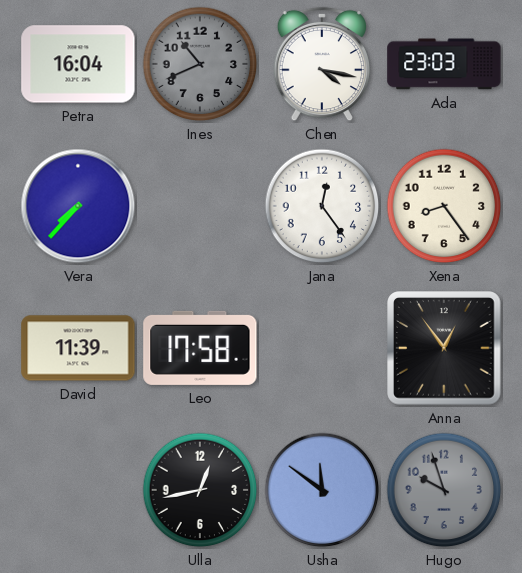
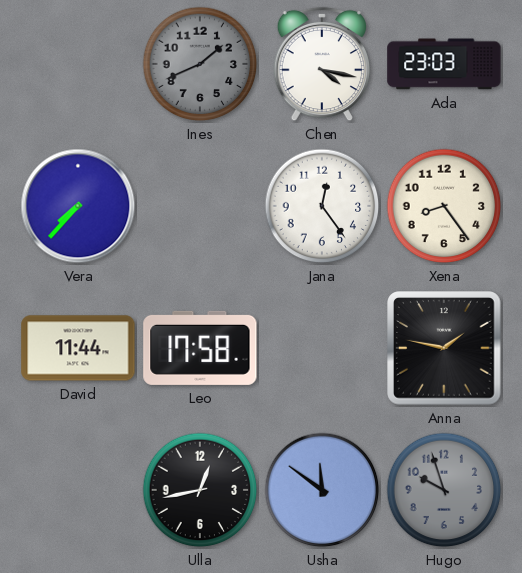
Petra: 16:04 -> none (78, 64)
Ines: 10:41 -> 1:41 (200, 64)
David: 11:39 -> 11:44 (78, 348)
Anna: 12:54 -> 1:47 (444, 348)
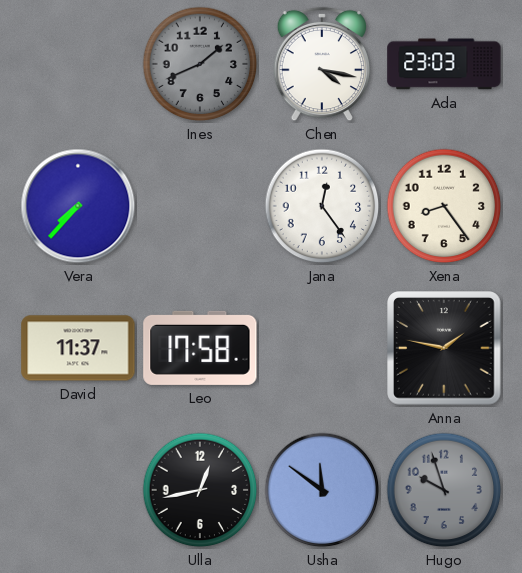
David: 11:44 -> 11:37 (78, 348)
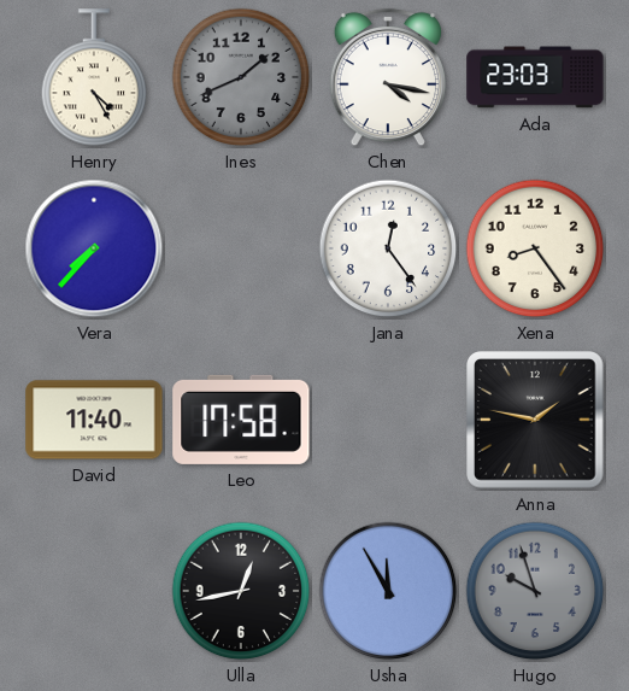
Henry: none -> 4:25 (94, 77)
David: 11:37 -> 11:40 (94, 420)
Usha: 11:51 -> 11:55 (388, 591)
